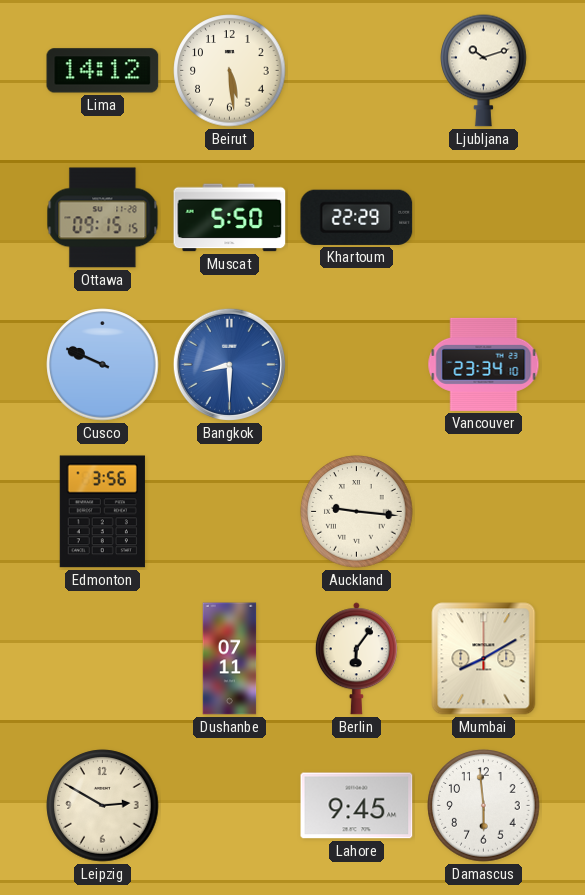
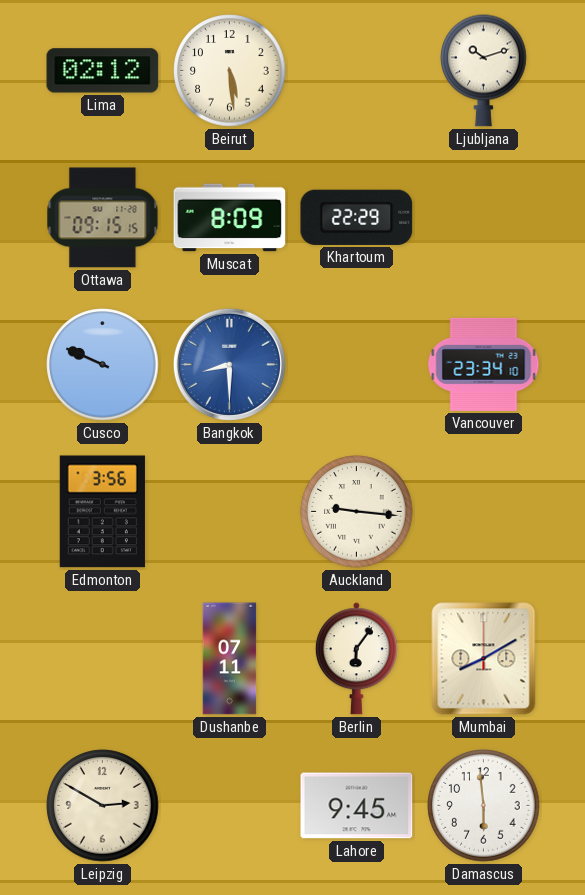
Lima: 14:12 -> 02:12 (103, 71)
Muscat: 5:50 -> 8:09 (230, 218)
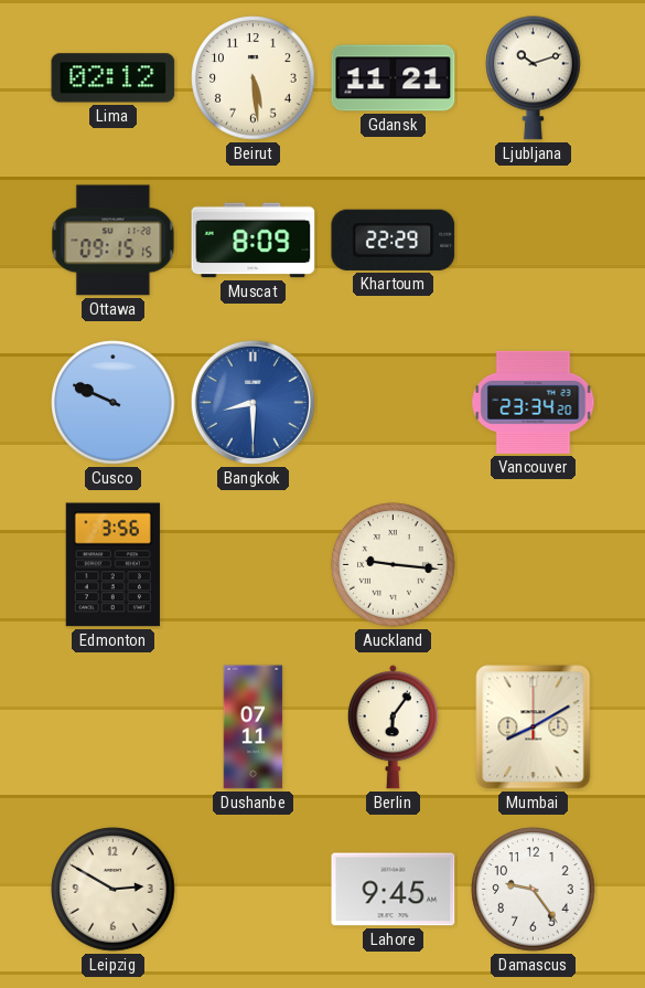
Gdansk: none -> 11:21 (394, 78)
Vancouver: 23:34:10 -> 23:34:20 (534, 402)
Damascus: 5:59 -> 9:24 (534, 890)
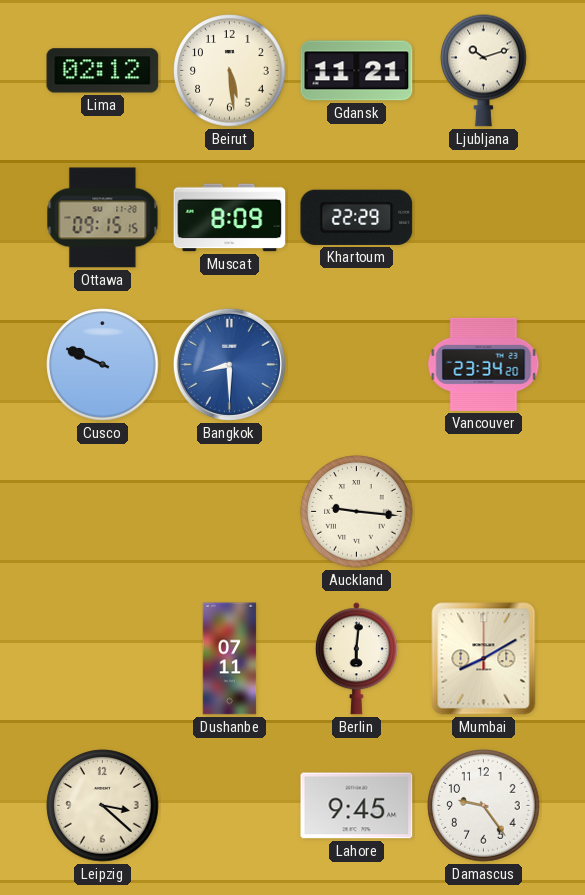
Edmonton: 3:56 -> none (112, 565)
Berlin: 6:06 -> 6:01 (356, 659)
Leipzig: 2:50 -> 3:22 (103, 806)
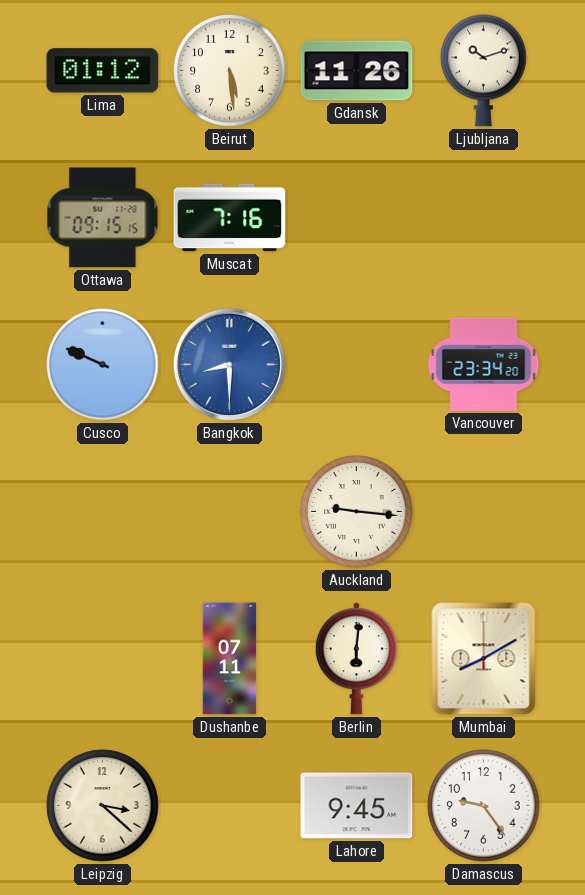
Lima: 02:12 -> 01:12 (103, 71)
Gdansk: 11:21 -> 11:26 (357, 71)
Muscat: 8:09 -> 7:16 (230, 218)
Khartoum: 22:29 -> none (357, 217)
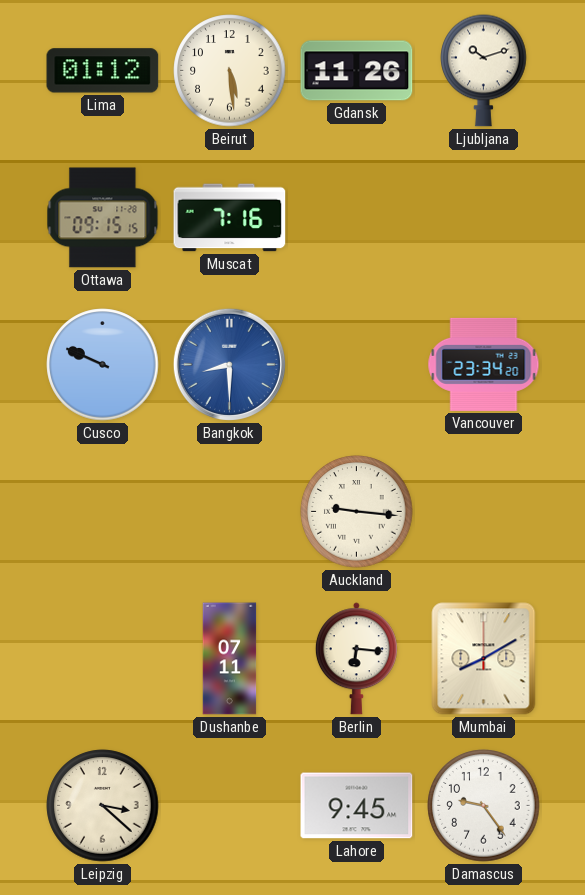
Berlin: 6:01 -> 6:16 (356, 659)
